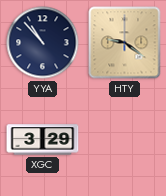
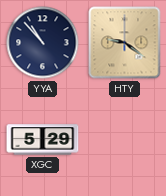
XGC: 3:29 -> 5:29 (43, 140)
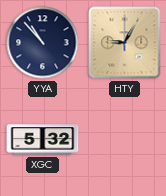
HTY: 9:21 -> 9:05 (125, 43)
XGC: 5:29 -> 5:32 (43, 140)
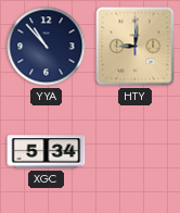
HTY: 9:05 -> 9:01 (136, 47)
XGC: 5:32 -> 5:34 (47, 152)
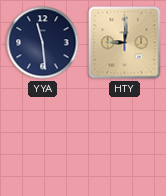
YYA: 10:53 -> 11:29 (43, 43)
XGC: 5:34 -> none (47, 152)
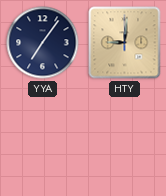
YYA: 11:29 -> 7:06 (43, 43)
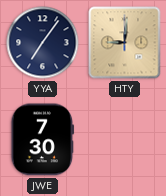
JWE: none -> 7:30 (43, 140)
